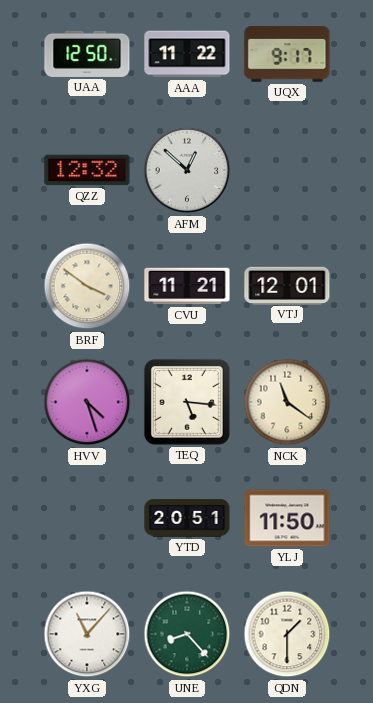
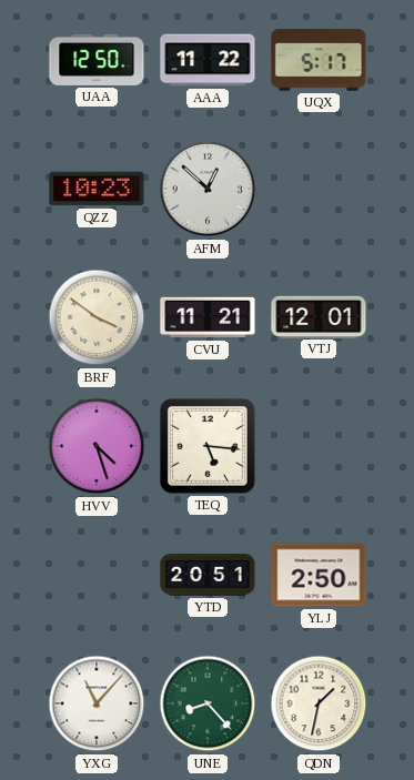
UQX: 9:17 -> 5:17 (319, 60)
QZZ: 12:32 -> 10:23 (97, 189)
NCK: 11:21 -> none (287, 402)
YLJ: 11:50 -> 2:50 (319, 575)
QDN: 1:30 -> 1:32 (319, 703)
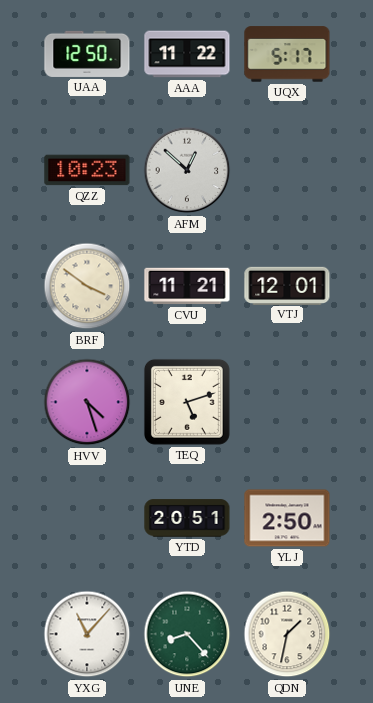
TEQ: 5:16 -> 5:12 (187, 402)
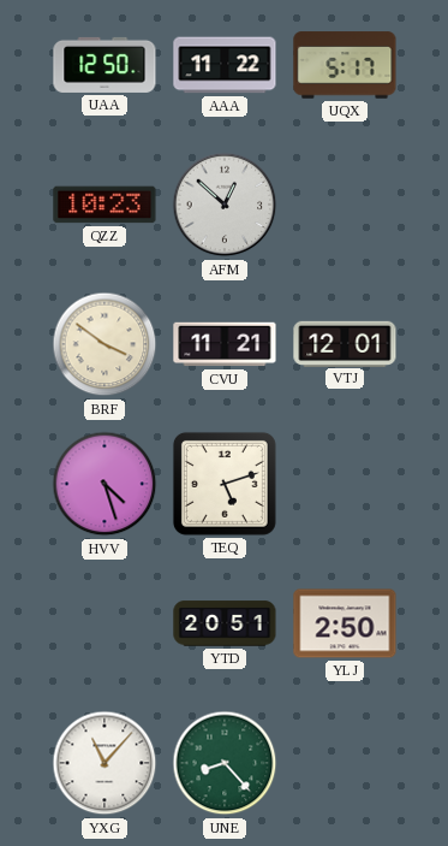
QDN: 1:32 -> none (287, 634)
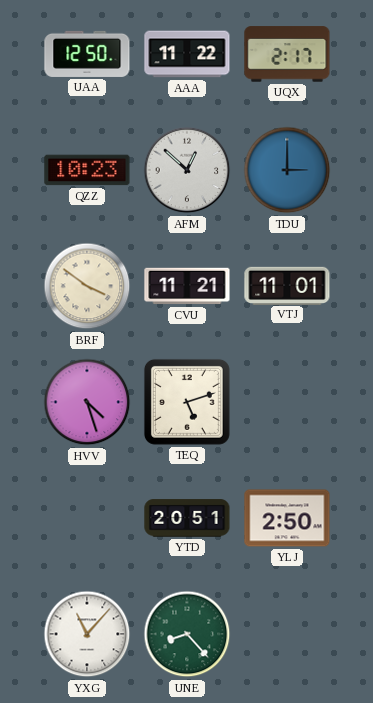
UQX: 5:17 -> 2:17 (287, 54)
TDU: none -> 3:00 (287, 170)
VTJ: 12:01 -> 11:01 (287, 285)
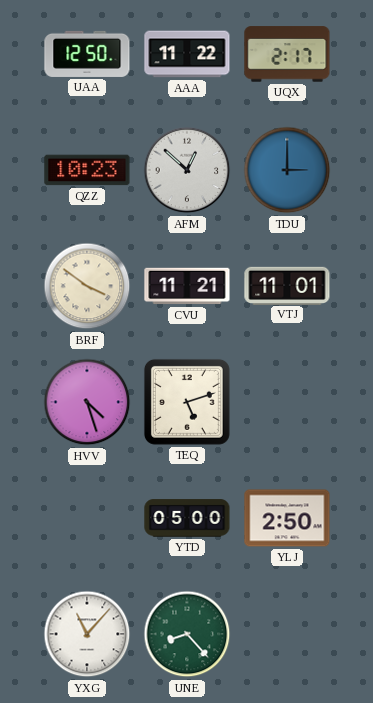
YTD: 20:51 -> 05:00 (187, 518)
